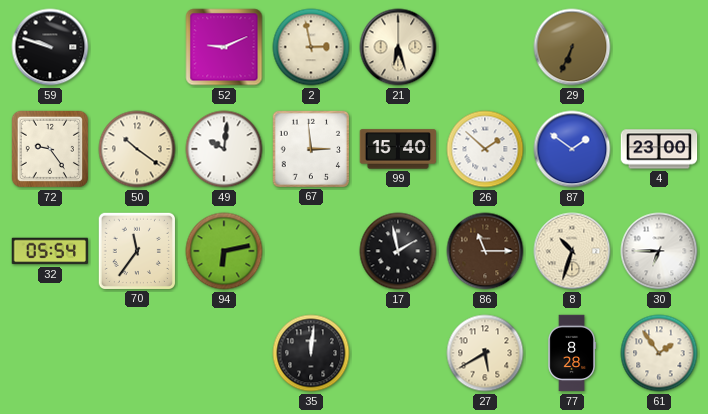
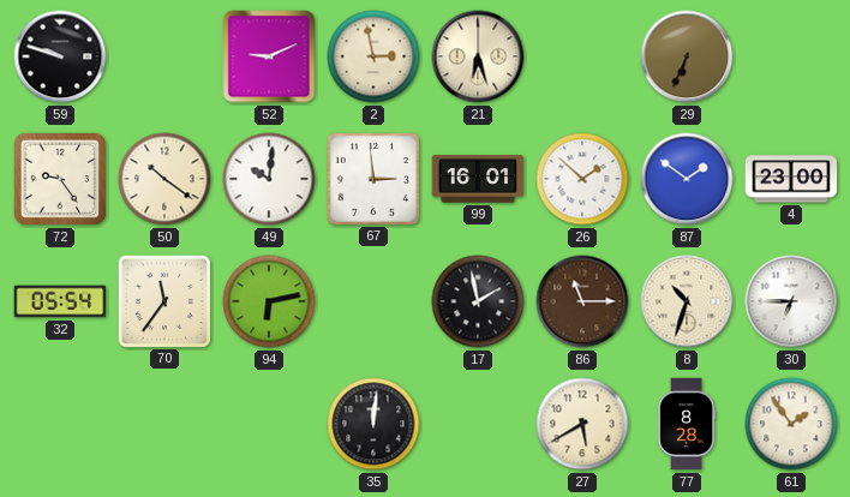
99: 15:40 -> 16:01 (478, 179)
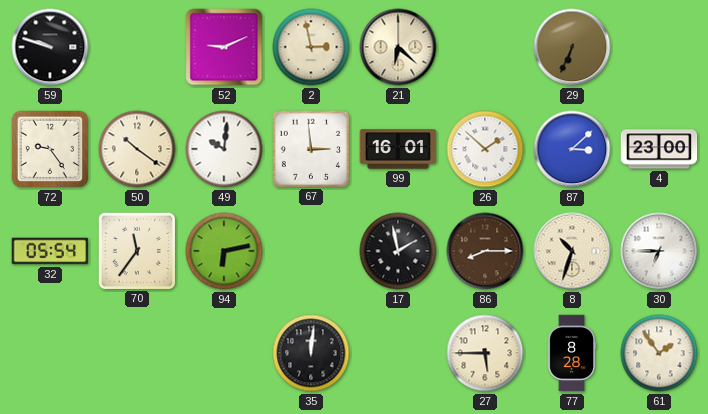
21: 6:27 -> 6:22 (398, 47)
87: 1:51 -> 3:08 (572, 149)
86: 11:15 -> 8:15 (485, 251)
27: 5:40 -> 5:45 (485, 353)
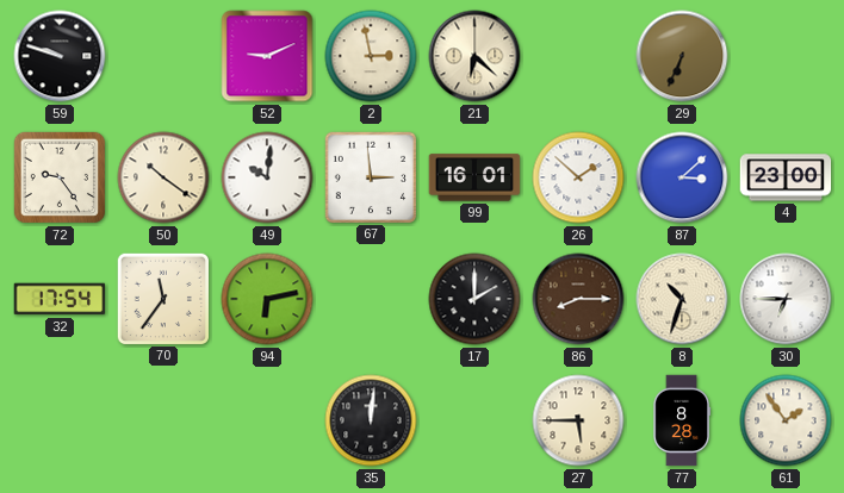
32: 05:54 -> 17:54 (60, 299)
17: 1:58 -> 2:00 (474, 299)
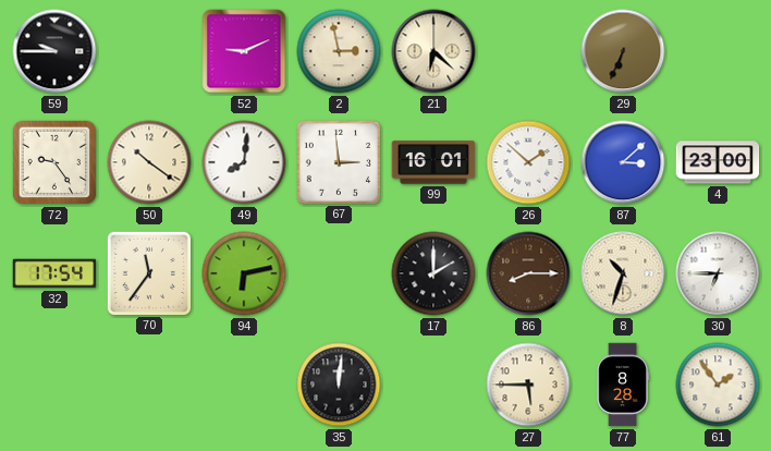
59: 9:48 -> 9:45 (54, 51)
49: 10:01 -> 8:01 (244, 162)
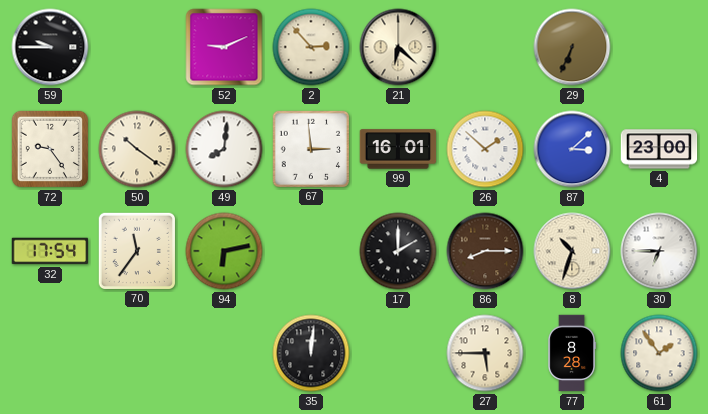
2: 2:58 -> 2:53 (311, 47)
